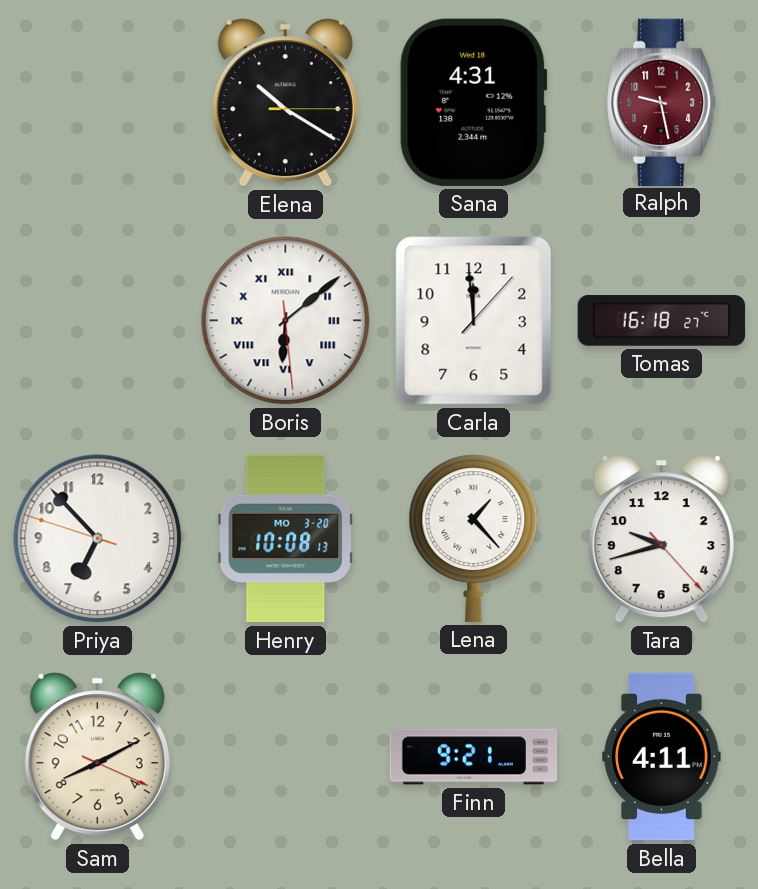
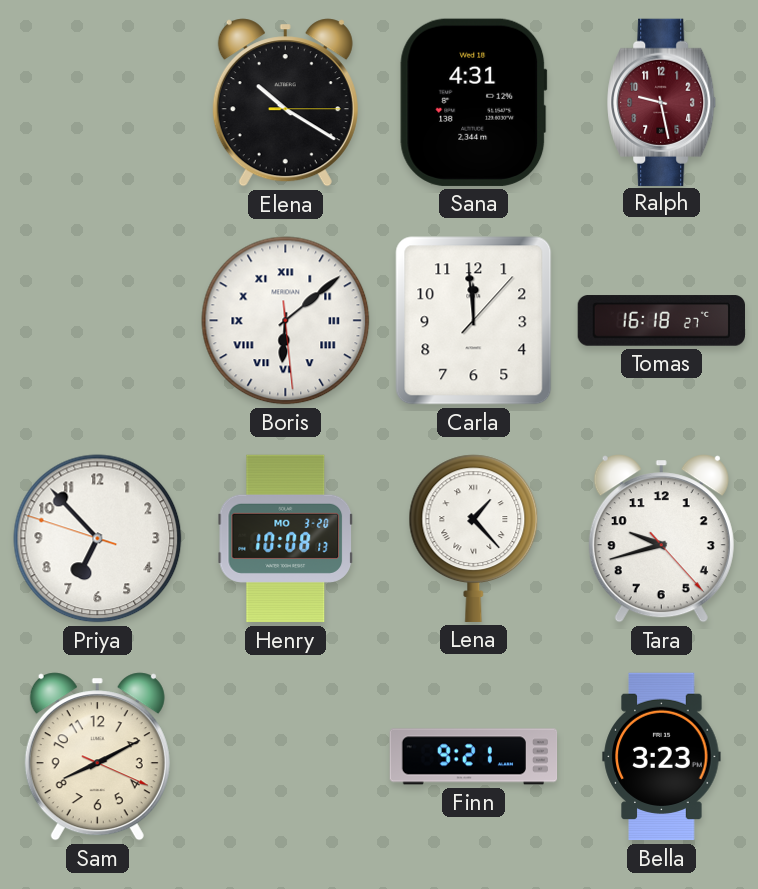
Bella: 4:11 -> 3:23 (662, 757)
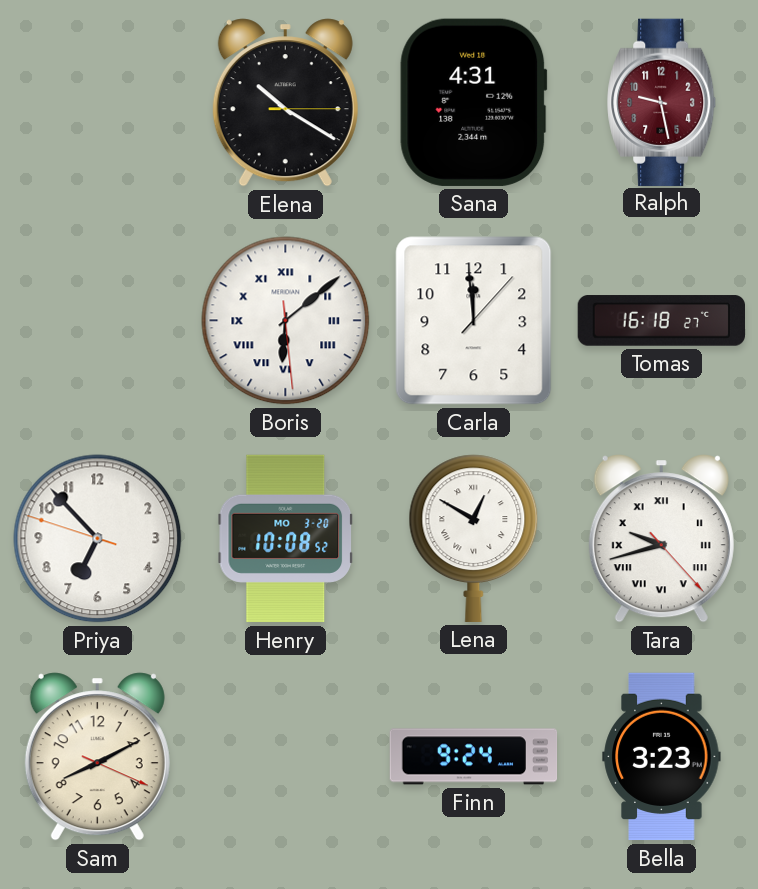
Henry: 10:08:13 -> 10:08:52 (285, 539)
Lena: 1:23 -> 12:50 (474, 538)
Tara numerals: Arabic -> Roman (661, 539)
Finn: 9:21 -> 9:24 (474, 757)
